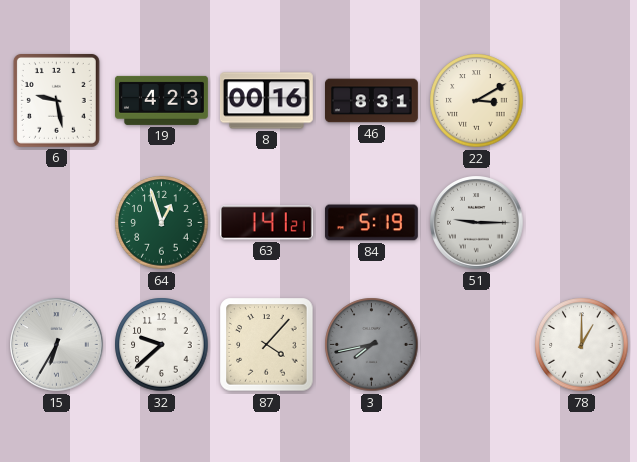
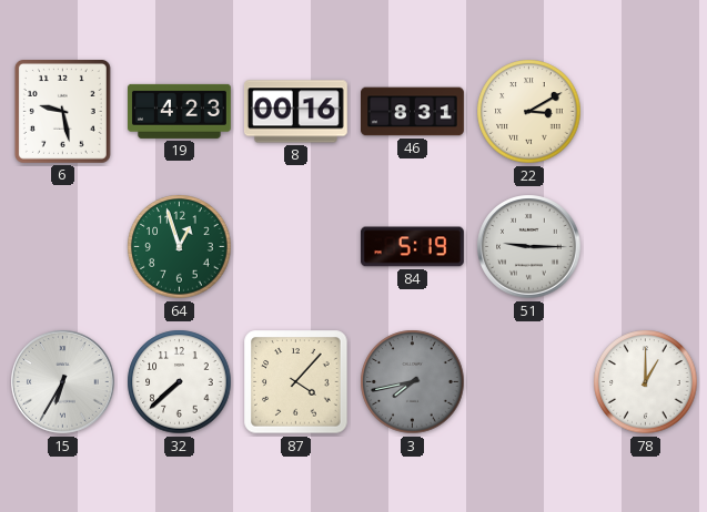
63: 1:41 -> none (266, 223)
32: 9:38 -> 7:38 (180, 382)
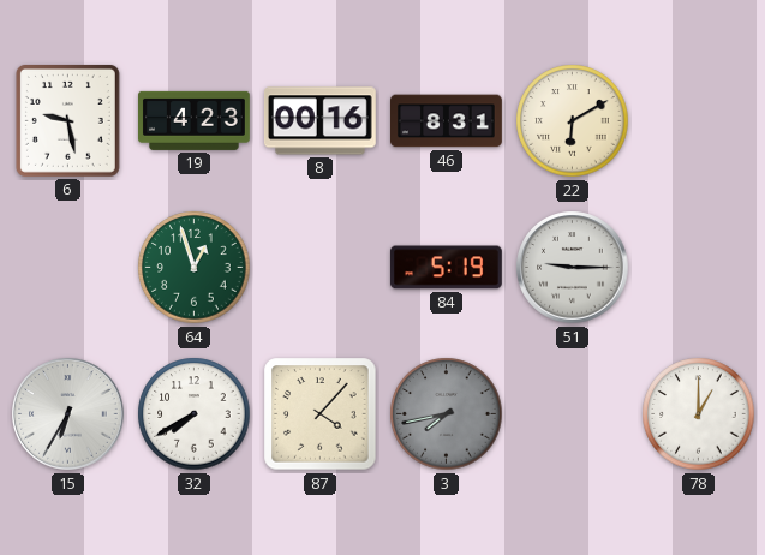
22: 3:10 -> 6:10 (573, 121)
32: 7:38 -> 7:40 (195, 414)
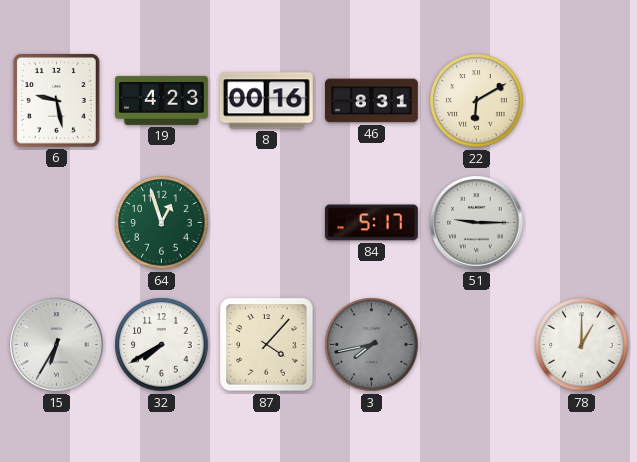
84: 5:19 -> 5:17 (371, 223)
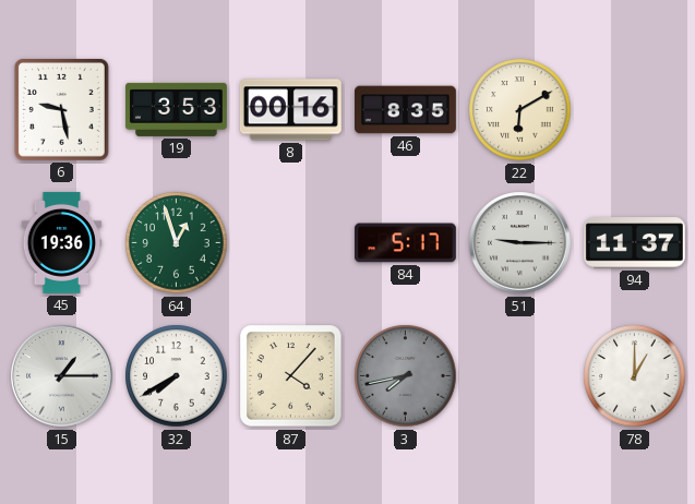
19: 4:23 -> 3:53 (177, 109)
46: 8:31 -> 8:35 (406, 110)
45: none -> 19:36 (62, 242)
94: none -> 11:37 (634, 243)
15: 6:35 -> 1:15 (62, 376)
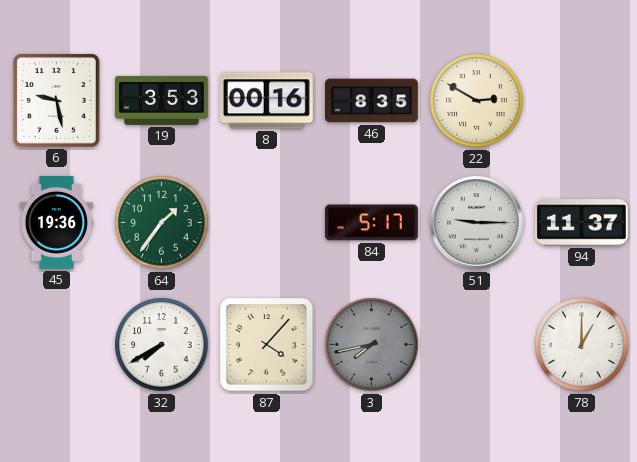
22: 6:10 -> 2:50 (477, 101)
64: 12:57 -> 1:36 (162, 223)
15: 1:15 -> none (62, 376)
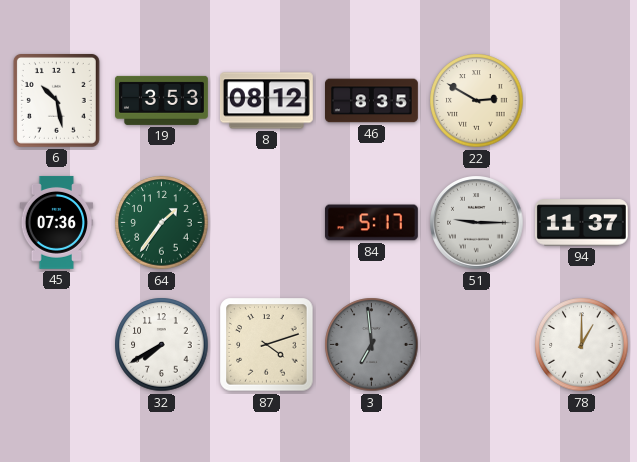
6: 9:28 -> 10:28 (56, 100)
8: 00:16 -> 08:12 (266, 101)
45: 19:36 -> 07:36 (57, 222)
87: 4:07 -> 4:12 (267, 345)
3: 7:43 -> 6:59 (372, 345)
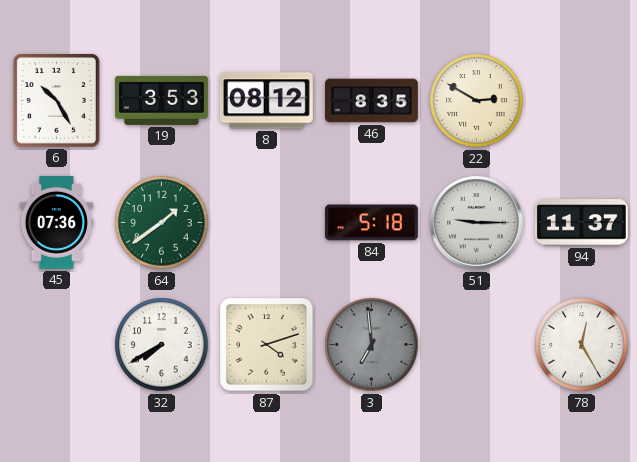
6: 10:28 -> 10:25 (56, 100)
64: 1:36 -> 1:39 (162, 223)
84: 5:17 -> 5:18 (371, 223)
78: 1:00 -> 12:25 (582, 345)
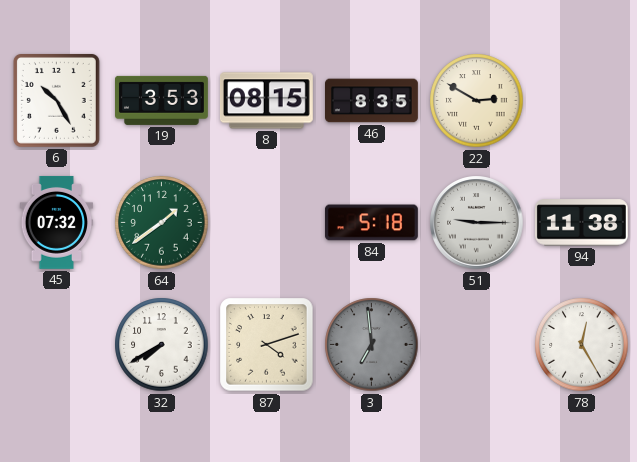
8: 08:12 -> 08:15 (266, 101)
45: 07:36 -> 07:32 (57, 222)
94: 11:37 -> 11:38 (581, 223)
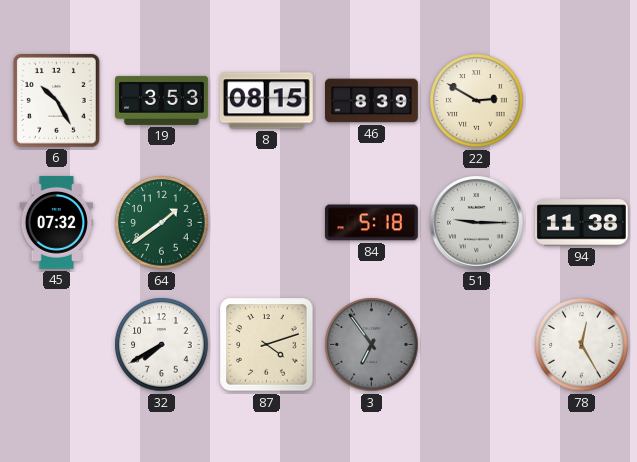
46: 8:35 -> 8:39 (372, 101)
3: 6:59 -> 6:54 (372, 345)
